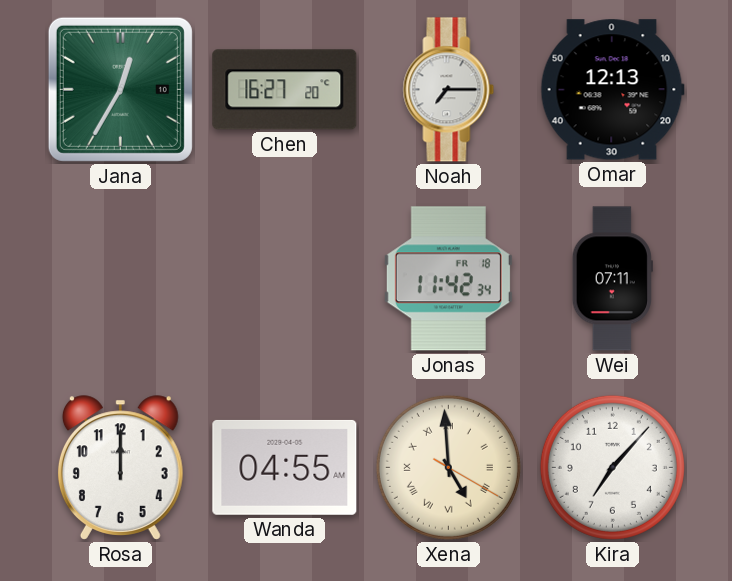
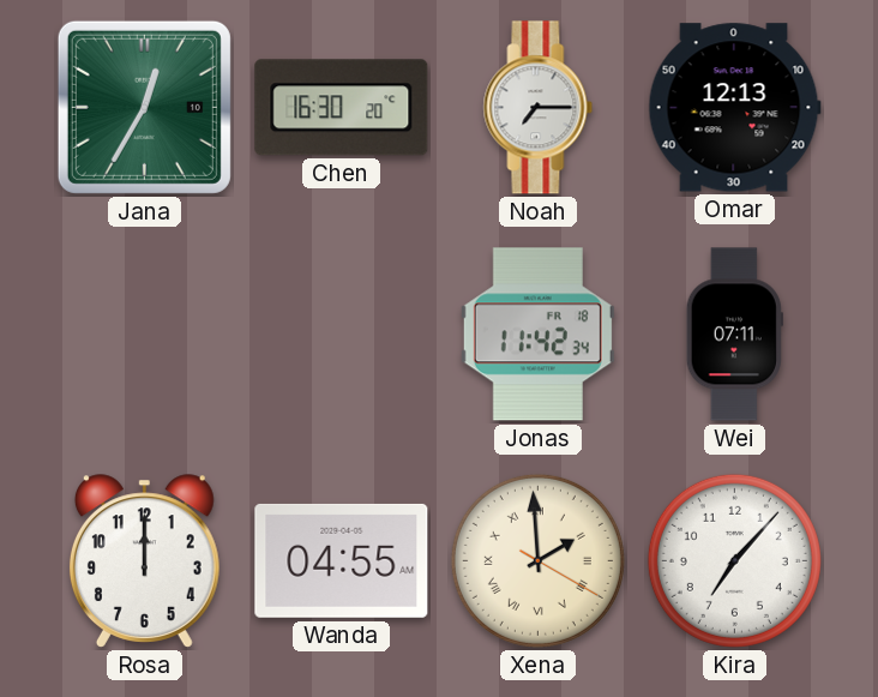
Chen: 16:27 -> 16:30 (342, 108)
Xena: 4:59 -> 1:59 (537, 560)
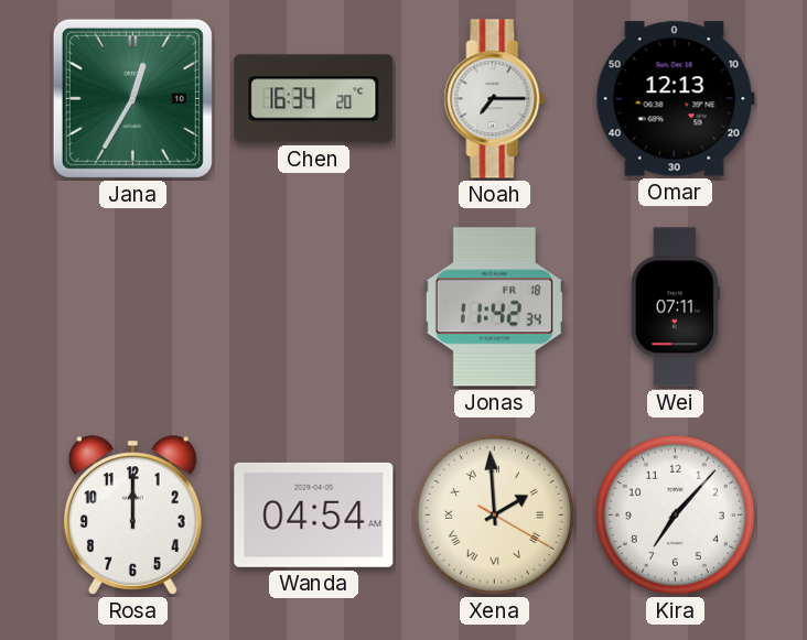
Chen: 16:30 -> 16:34 (314, 99)
Wanda: 04:55 -> 04:54 (314, 514)
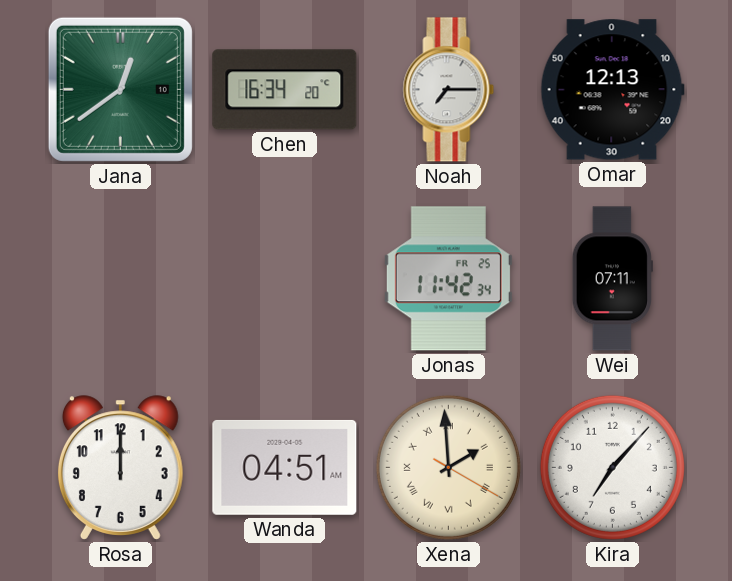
Jana: 12:35 -> 12:39 (120, 89)
Jonas date: FR 18 -> FR 25 (448, 279)
Wanda: 04:54 -> 04:51 (285, 467)
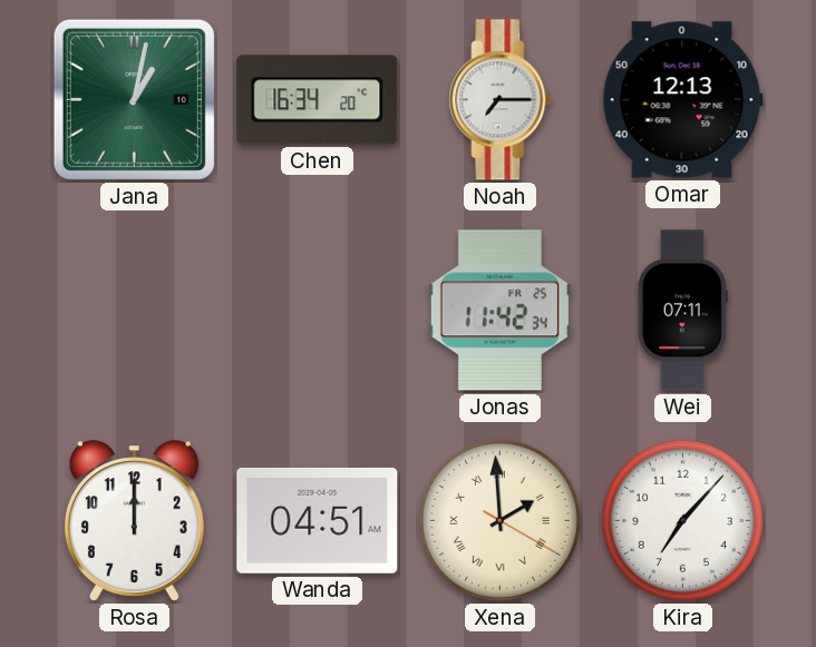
Jana: 12:39 -> 1:02 (134, 99)
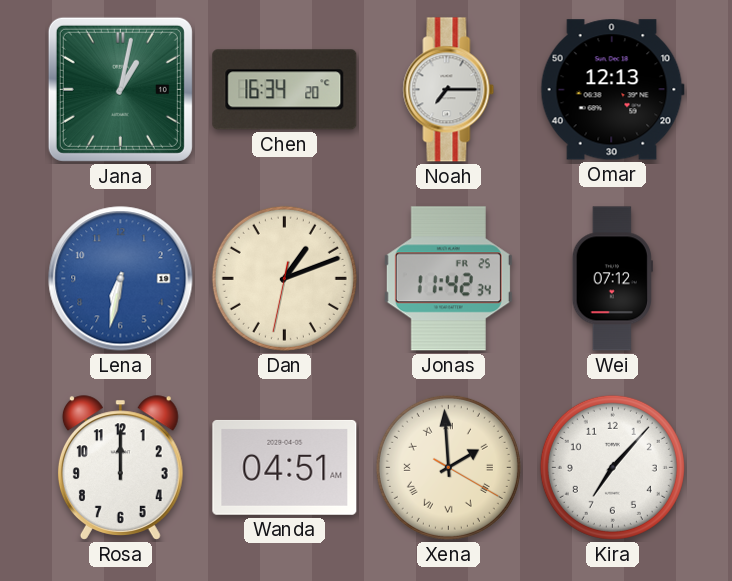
Lena: none -> 6:32 (121, 279)
Dan: none -> 1:11 (284, 278)
Wei: 07:11 -> 07:12 (612, 279)
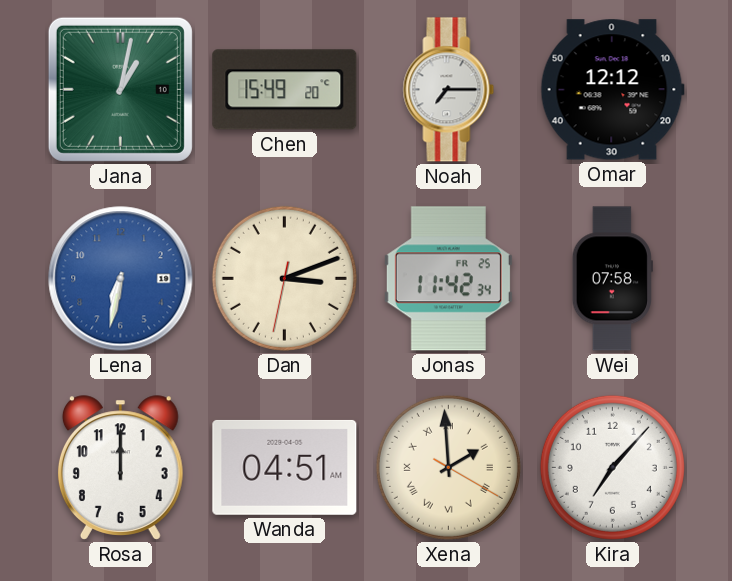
Chen: 16:34 -> 15:49 (285, 90)
Omar: 12:13 -> 12:12 (612, 90)
Dan: 1:11 -> 3:11 (284, 278)
Wei: 07:12 -> 07:58 (612, 279)
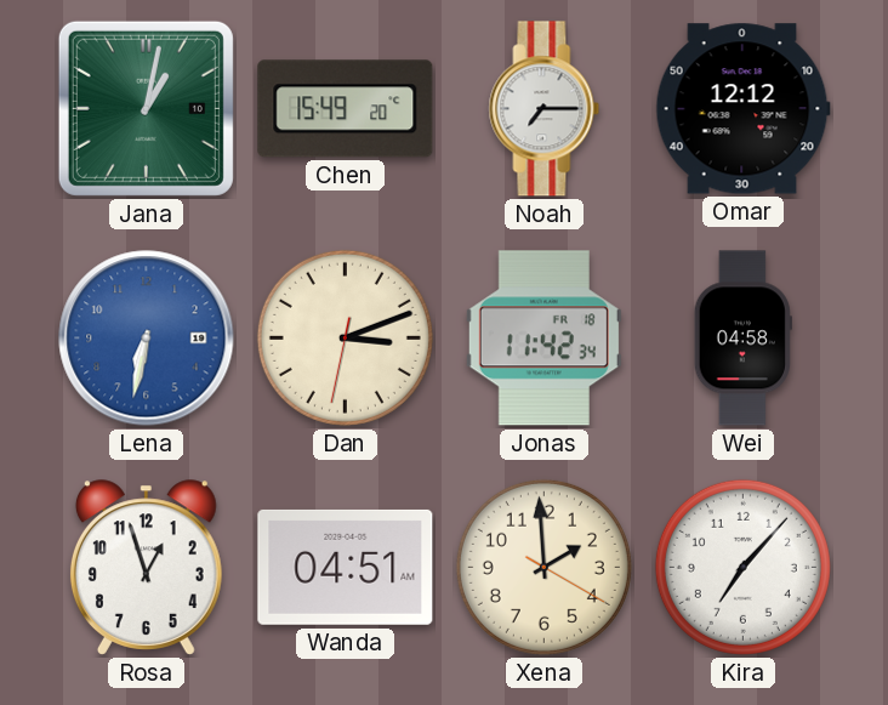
Jonas date: FR 25 -> FR 18 (543, 339)
Wei: 07:58 -> 04:58 (742, 339)
Rosa: 12:00 -> 12:57 (146, 568)
Xena numerals: Roman -> Arabic (543, 567)
